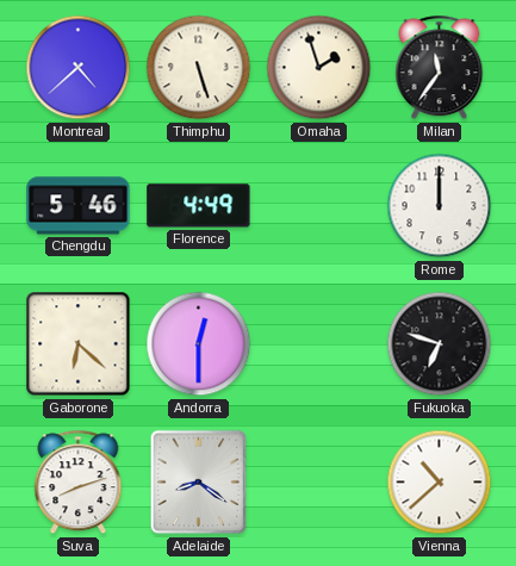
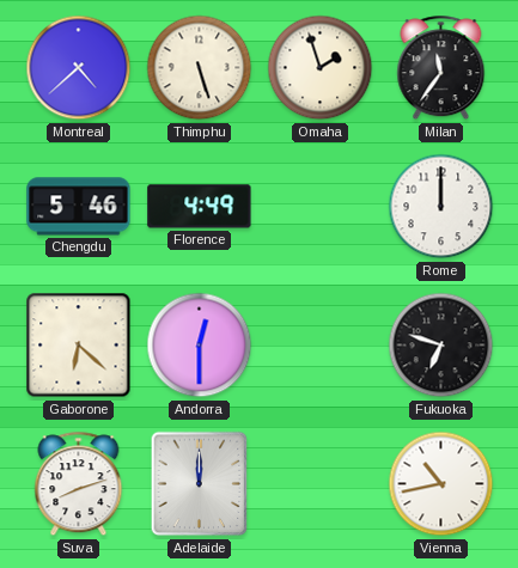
Adelaide: 8:21 -> 12:00 (200, 484)
Vienna: 10:38 -> 10:43 (441, 484)
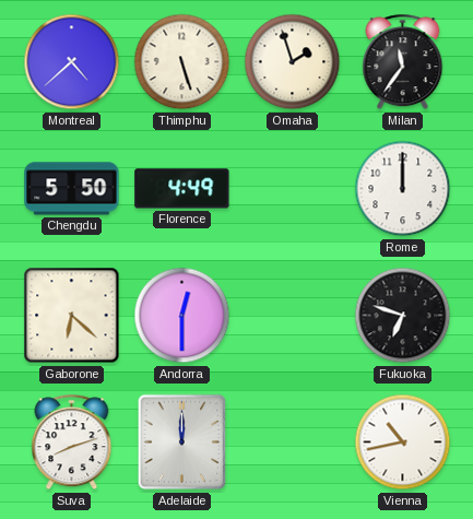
Chengdu: 5:46 -> 5:50 (72, 189)
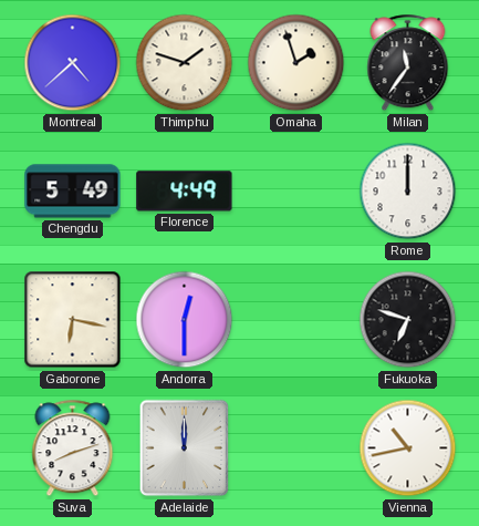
Thimphu: 5:27 -> 1:48 (185, 63)
Chengdu: 5:50 -> 5:49 (73, 192)
Gaborone: 6:22 -> 6:17 (73, 320)
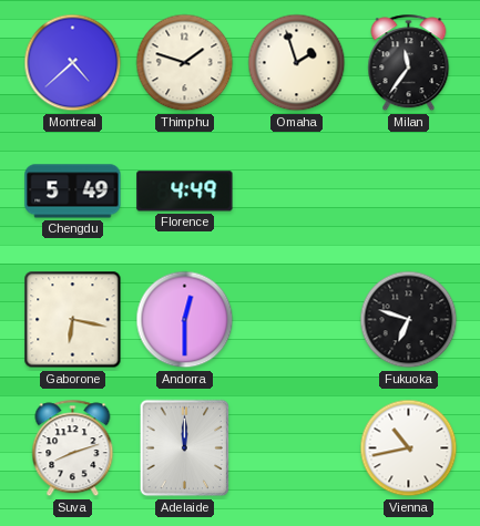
Rome: 12:00 -> none (408, 192)
